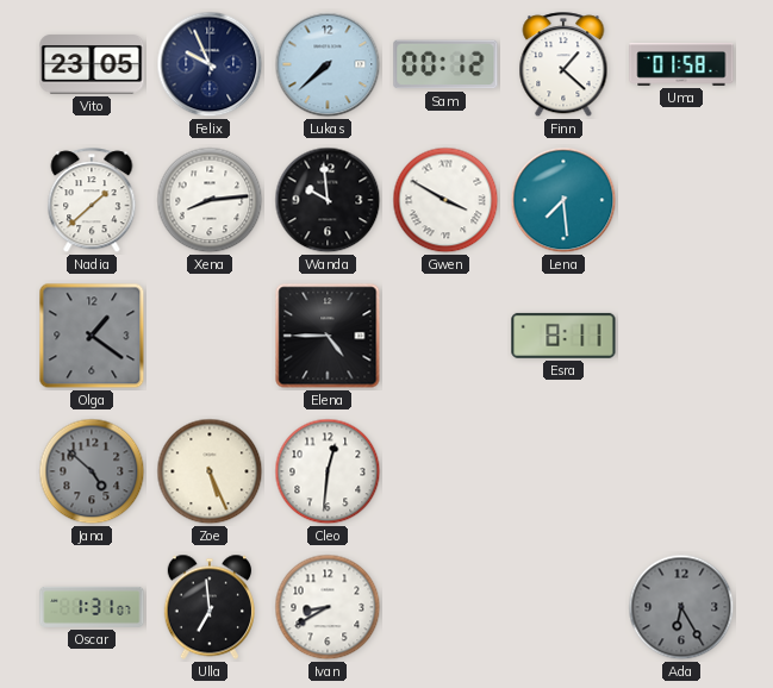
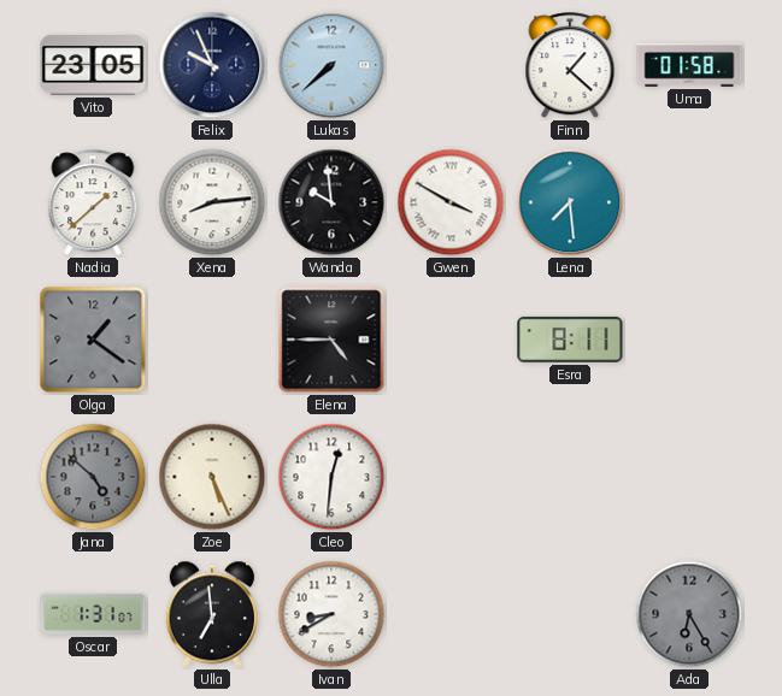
Sam: 00:12 -> none (445, 64)
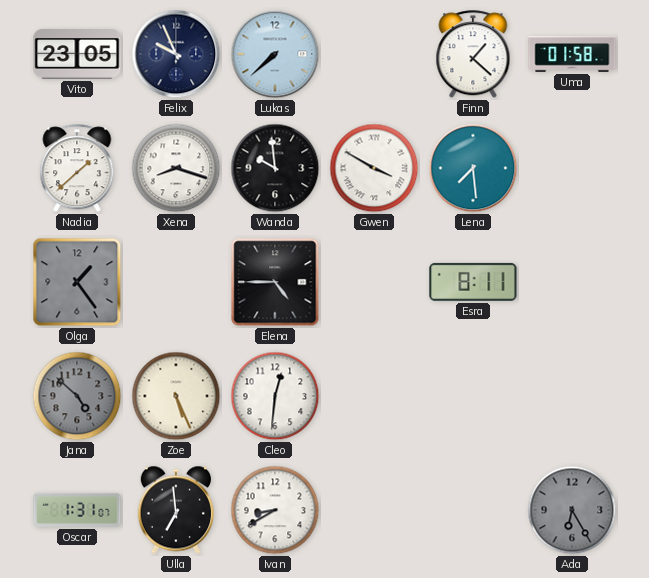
Xena: 8:14 -> 8:18 (176, 168)
Olga: 1:21 -> 1:24 (77, 282)
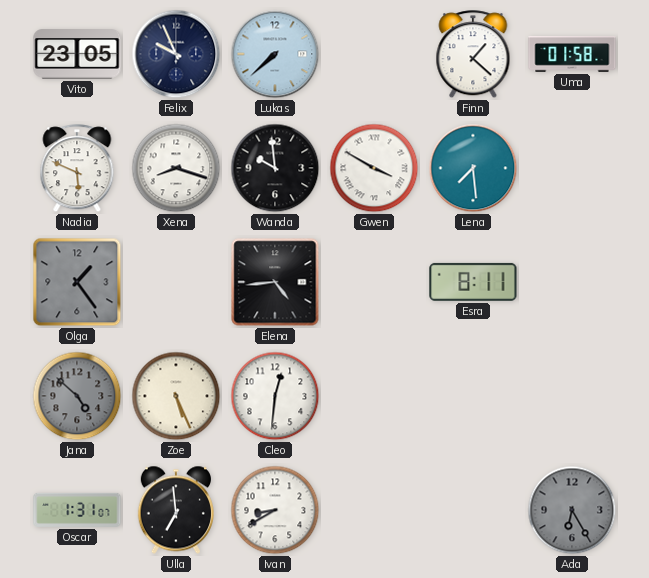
Nadia: 1:38 -> 5:49 (77, 169)
Elena: 4:45 -> 4:44 (275, 282)
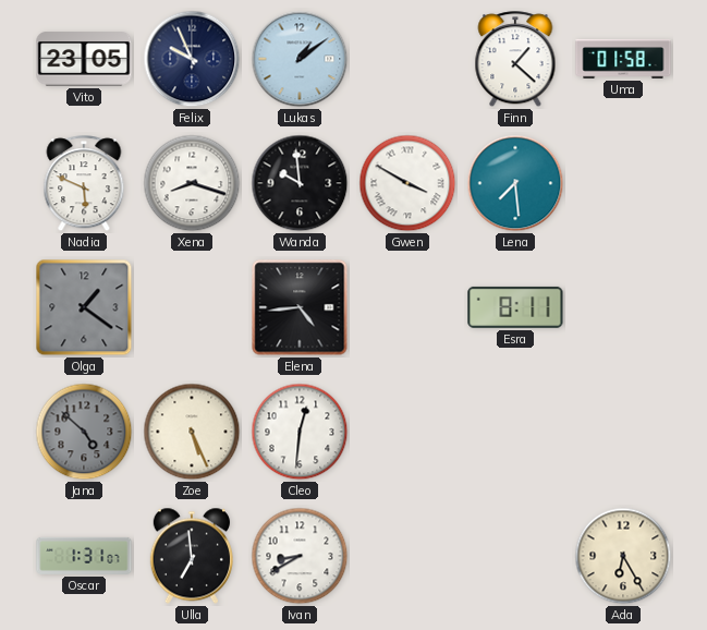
Lukas: 7:38 -> 1:09 (300, 59)
Olga: 1:24 -> 1:21 (84, 307)
Ada dial: grey -> cream (623, 556)
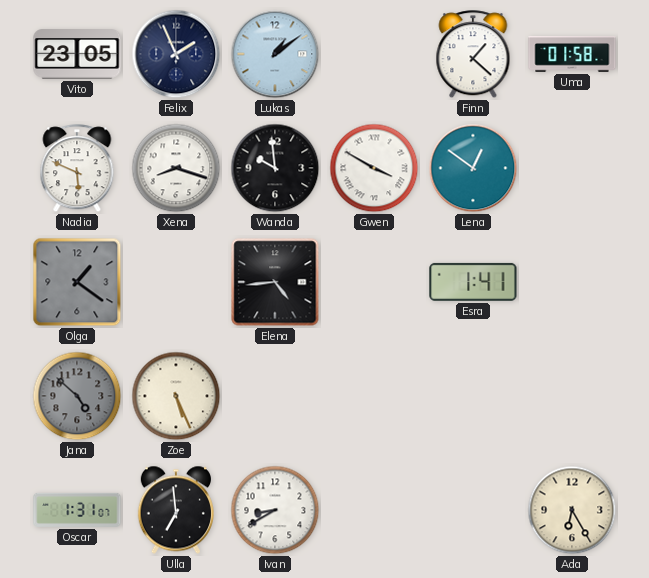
Felix: 9:56 -> 1:56 (176, 54)
Lena: 7:29 -> 12:51 (473, 168)
Esra: 8:11 -> 1:41 (473, 282)
Cleo: 12:31 -> none (300, 432)
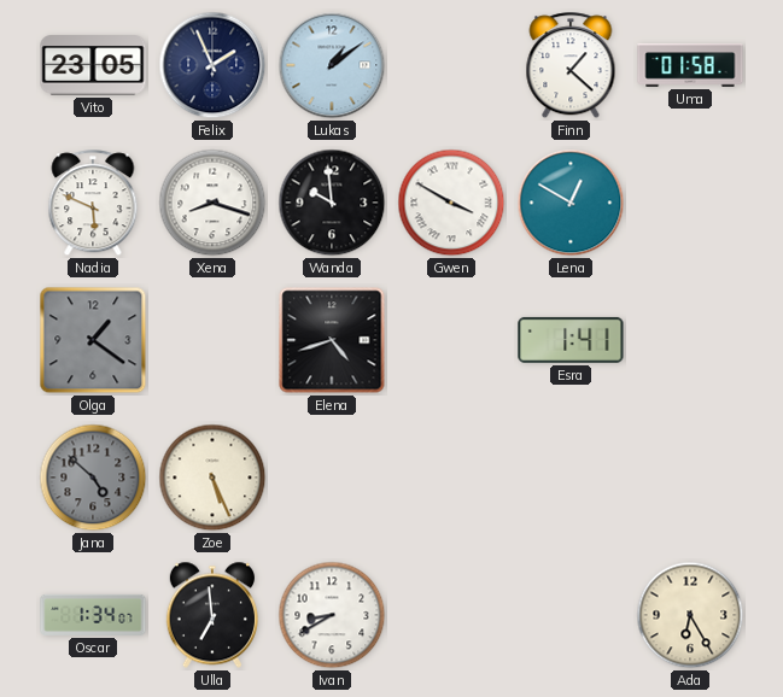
Lena: 12:51 -> 12:50 (571, 203)
Elena: 4:44 -> 4:42 (332, 340)
Oscar: 1:31 -> 1:34 (93, 615)
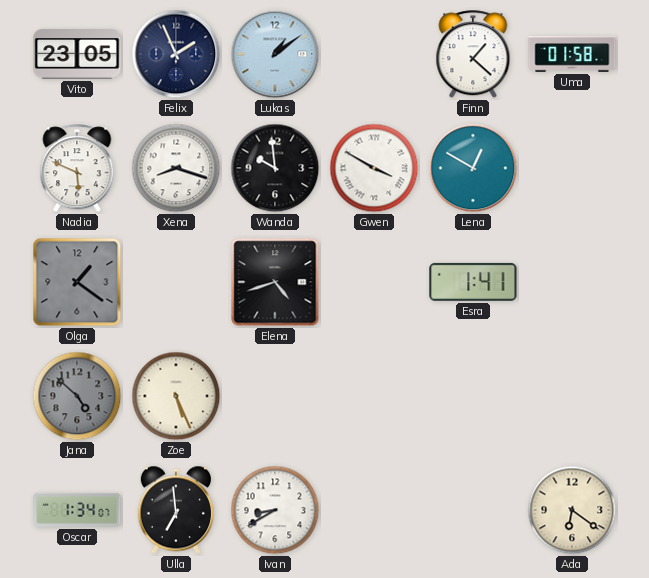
Ada: 6:25 -> 6:21 (572, 510)
